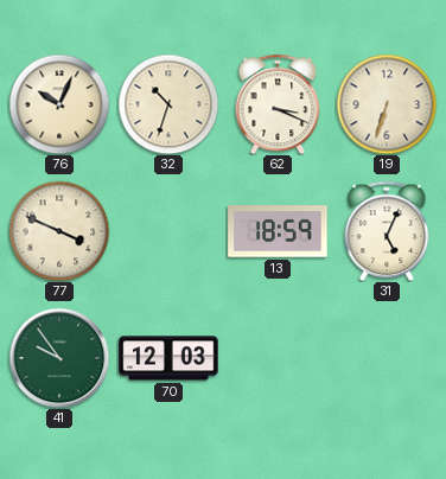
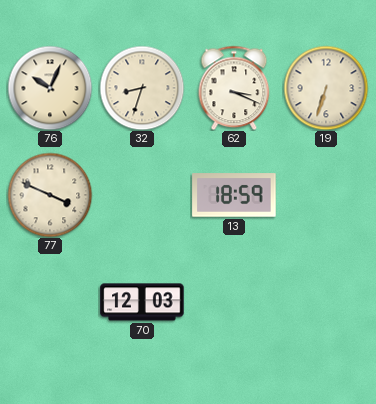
32: 10:33 -> 8:33 (142, 88)
31: 5:04 -> none (387, 231)
41: 9:54 -> none (59, 358)
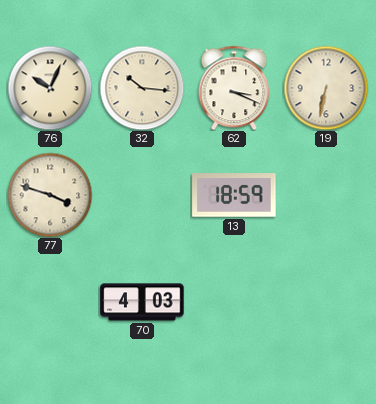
32: 8:33 -> 10:16 (142, 88)
19: 6:33 -> 6:32 (326, 88)
77: 3:49 -> 3:48 (50, 195)
70: 12:03 -> 4:03 (142, 302)
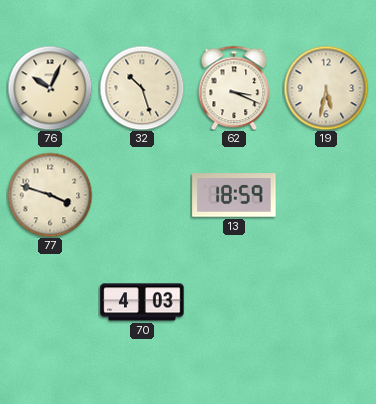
32: 10:16 -> 10:27 (142, 88)
19: 6:32 -> 5:32 (326, 88)
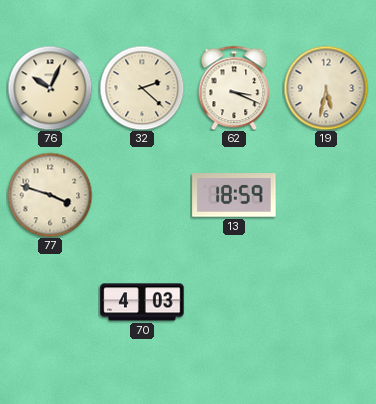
32: 10:27 -> 2:22 (142, 88)
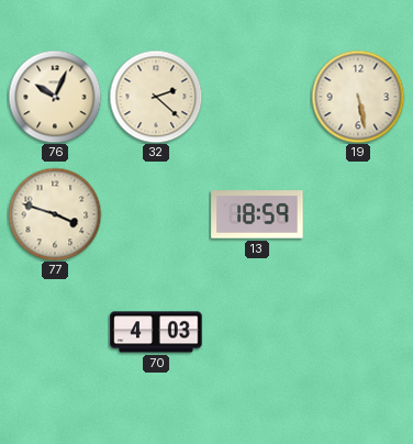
62: 3:19 -> none (234, 88)
19: 5:32 -> 5:28 (358, 97)
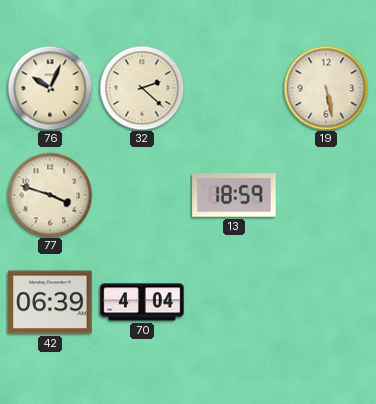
42: none -> 06:39 (50, 302)
70: 4:03 -> 4:04 (142, 302)
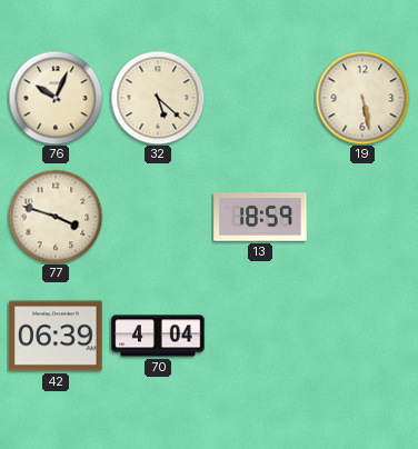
32: 2:22 -> 5:22 (158, 98)
